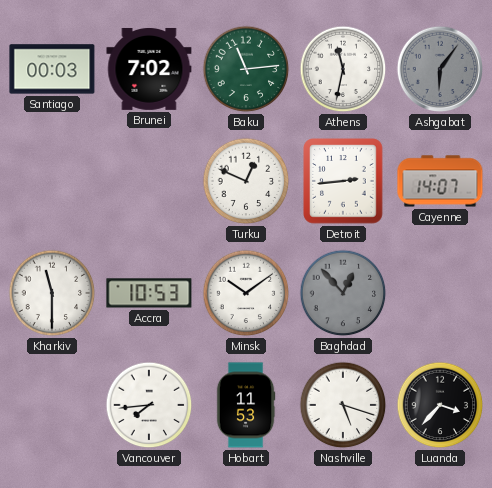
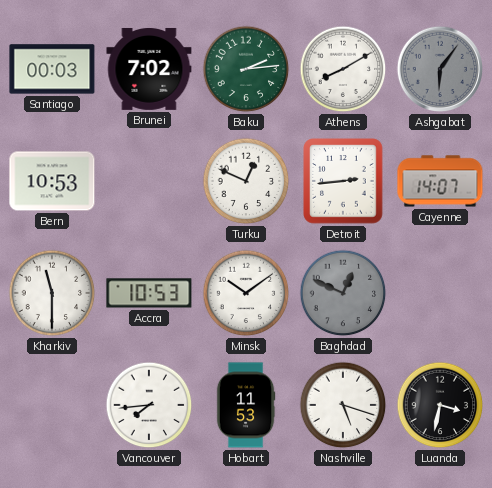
Baku: 11:14 -> 2:14 (246, 69)
Athens: 11:32 -> 8:10 (343, 69)
Bern: none -> 10:53 (52, 181)
Baghdad: 12:53 -> 12:49 (343, 293)
Luanda: 3:37 -> 3:32 (440, 405)
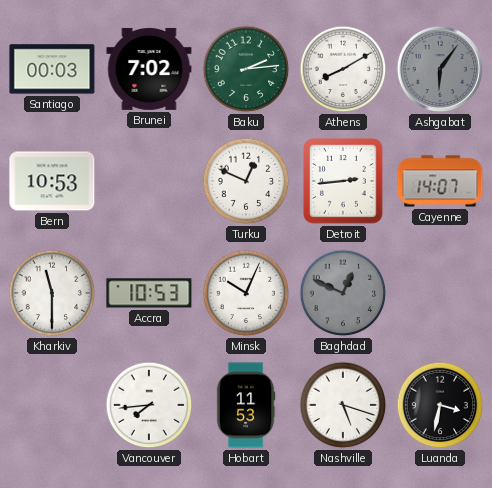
Minsk: 10:09 -> 10:04 (246, 293)
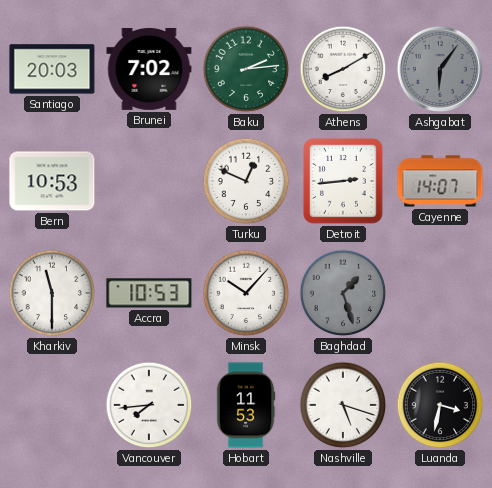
Santiago: 00:03 -> 20:03 (52, 69)
Minsk: 10:04 -> 10:07 (246, 293)
Baghdad: 12:49 -> 1:27 (343, 293)
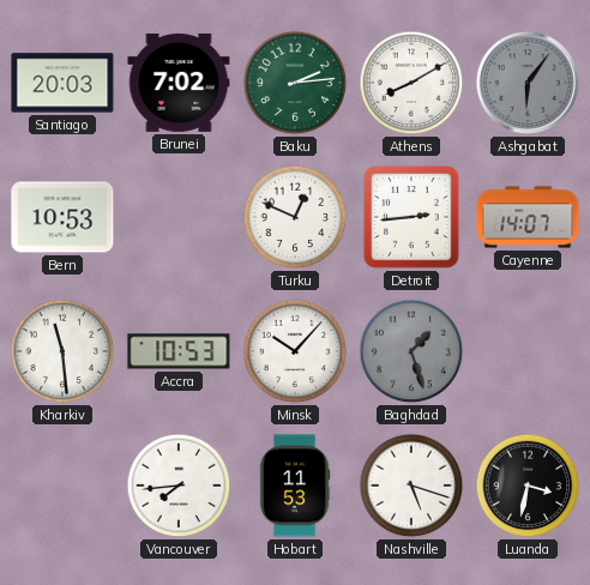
Kharkiv: 11:30 -> 11:29 (62, 351)
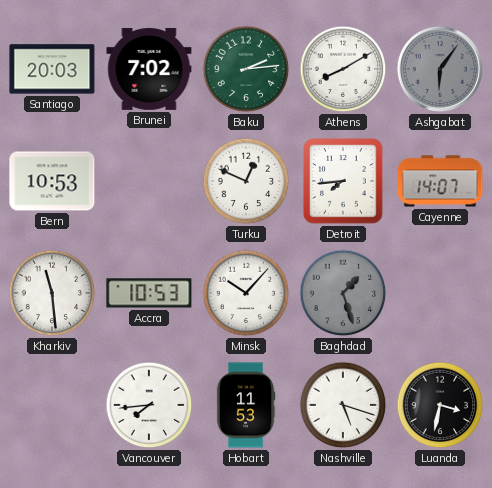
Detroit: 2:44 -> 7:44 (343, 181)
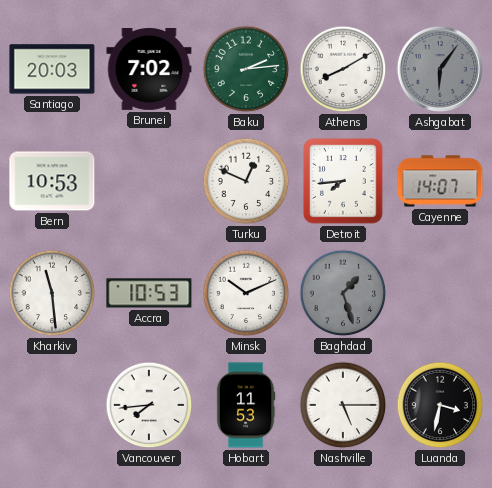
Minsk: 10:07 -> 10:11 (246, 293)
Nashville: 5:18 -> 5:15 (343, 405)
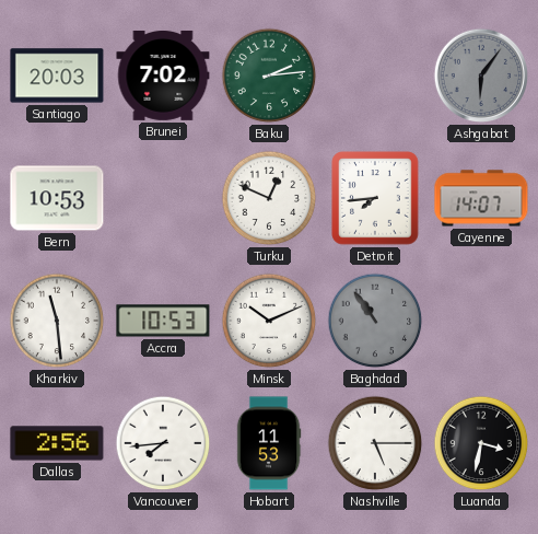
Athens: 8:10 -> none (343, 69)
Baghdad: 1:27 -> 10:54 (375, 321)
Dallas: none -> 2:56 (57, 443)
